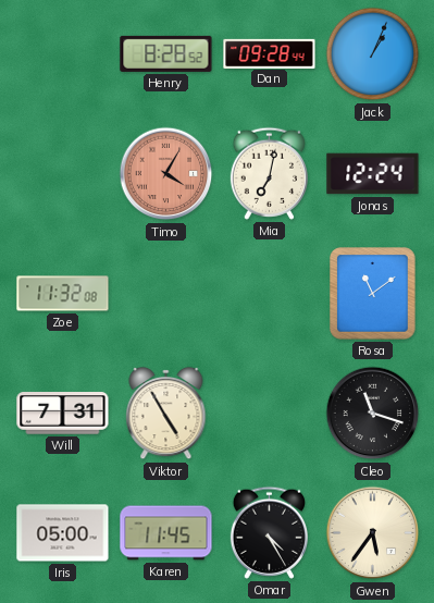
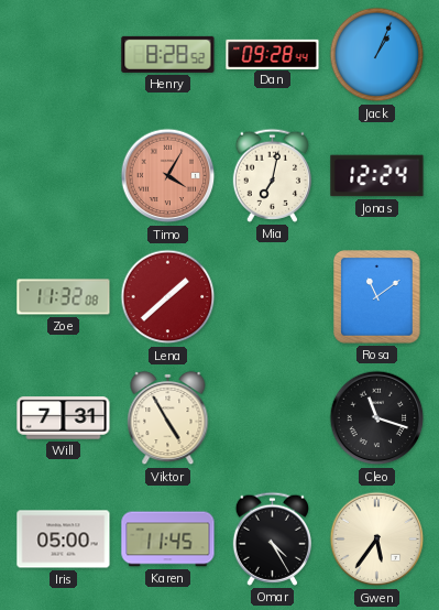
Lena: none -> 1:38 (168, 297)
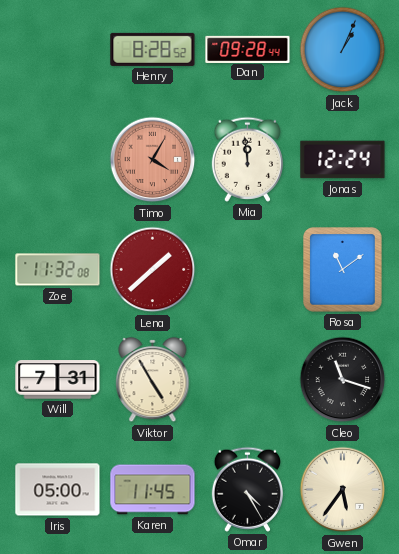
Mia: 7:02 -> 11:59 (247, 159)
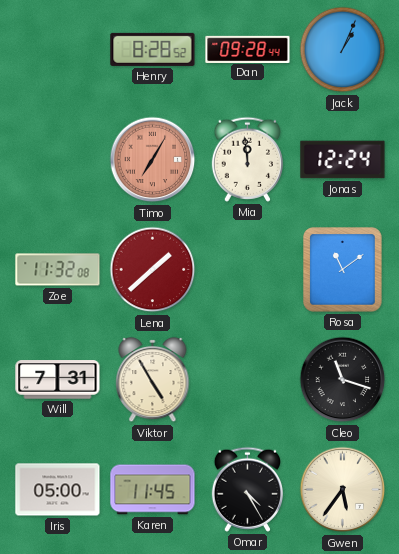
Timo: 4:05 -> 7:05 (153, 160)
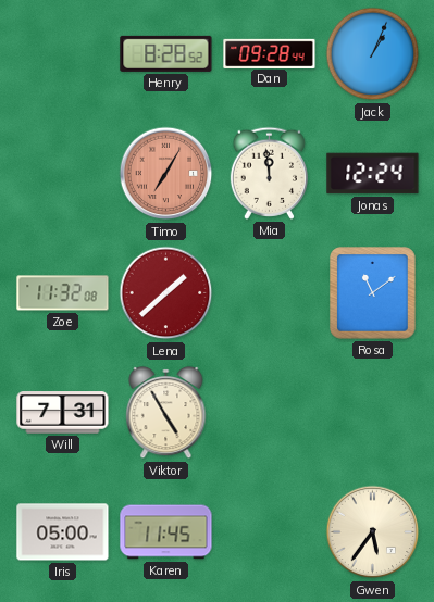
Cleo: 11:18 -> none (343, 380)
Omar: 4:25 -> none (247, 489)
